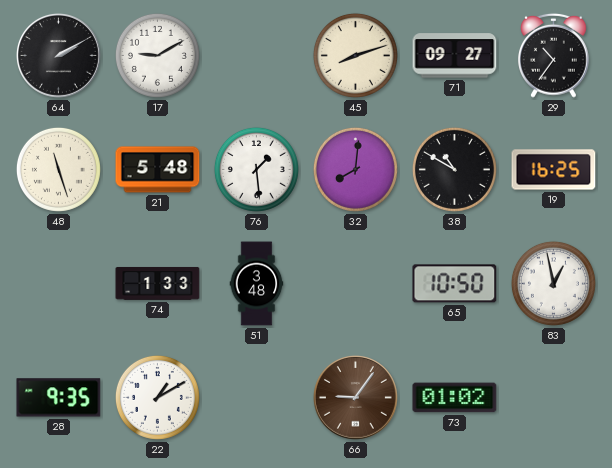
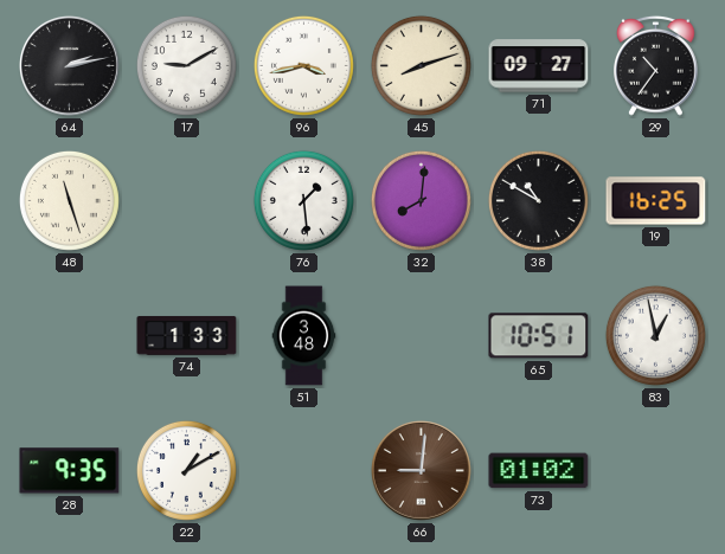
64: 2:10 -> 2:13 (70, 66)
96: none -> 3:43 (303, 65)
21: 5:48 -> none (158, 170)
65: 10:50 -> 10:51 (539, 336)
66: 9:06 -> 9:01 (422, 471)
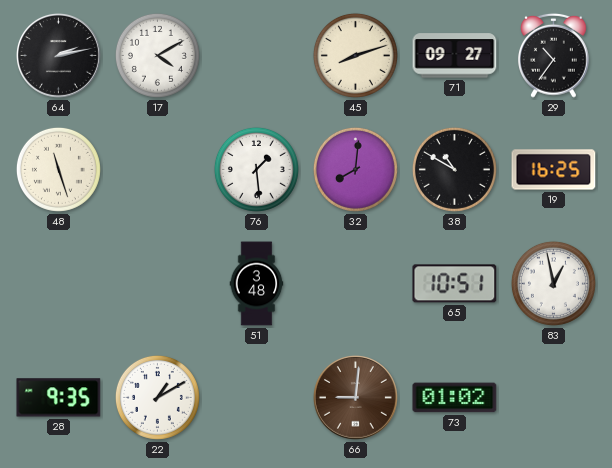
17: 9:10 -> 4:10 (157, 55)
96: 3:43 -> none (303, 65)
74: 1:33 -> none (187, 336)
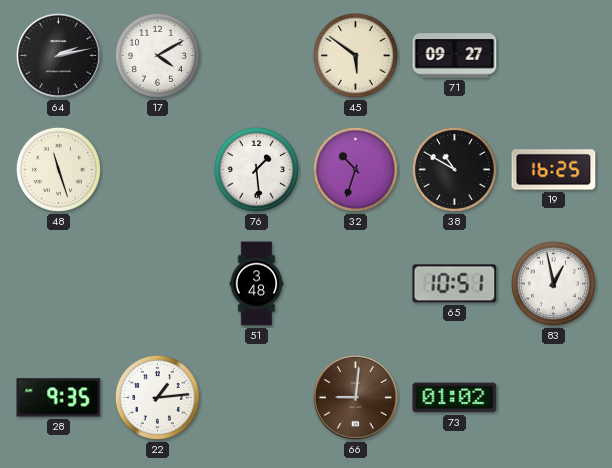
45: 8:12 -> 5:51 (355, 55)
29: 10:36 -> none (554, 55)
32: 8:01 -> 10:33 (355, 169)
22: 1:10 -> 1:14 (157, 397)
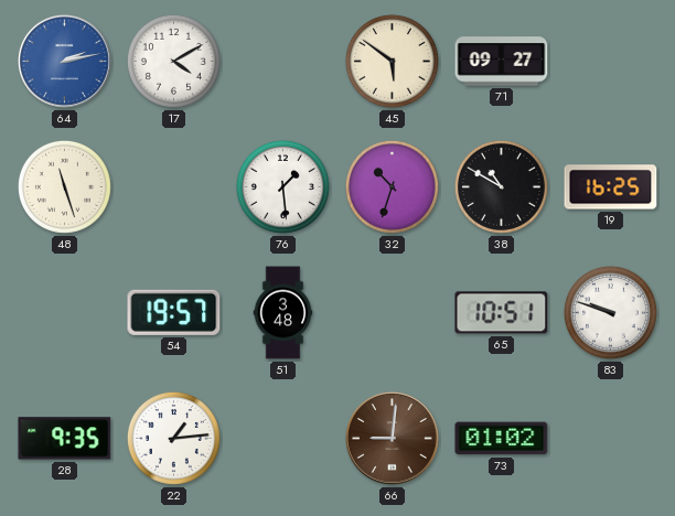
64 dial: black -> blue (65, 62)
54: none -> 19:57 (174, 312)
83: 12:58 -> 9:48 (610, 312)
